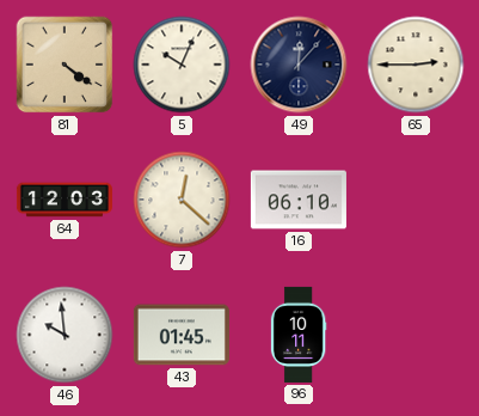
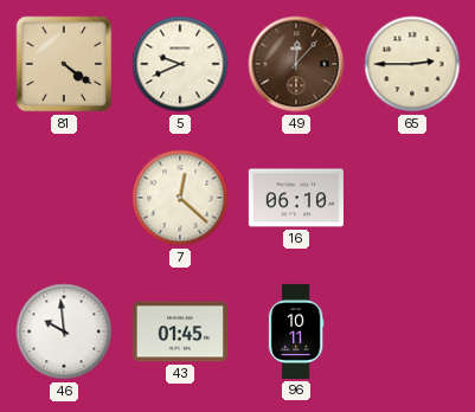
5: 10:04 -> 9:41 (180, 64)
49 dial: navy -> brown (296, 64)
64: 12:03 -> none (65, 200)
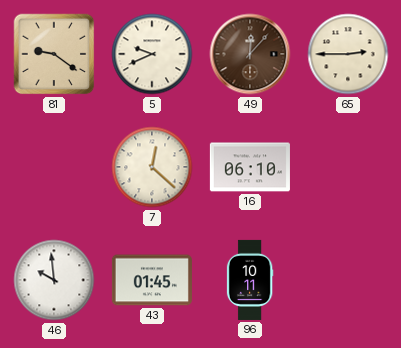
81: 4:21 -> 9:21 (54, 54)
